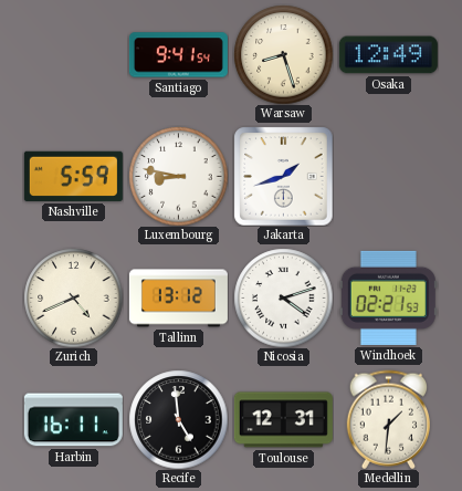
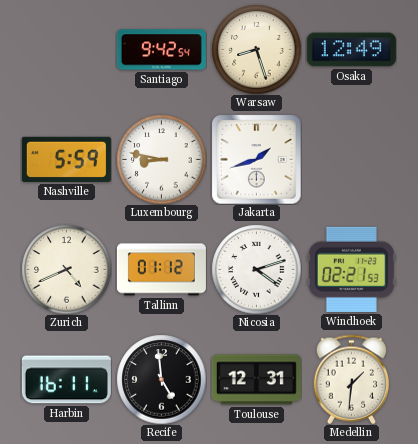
Santiago: 9:41 -> 9:42 (161, 50)
Tallinn: 13:12 -> 01:12 (161, 270)
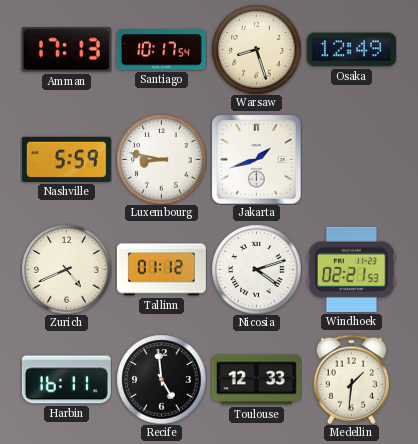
Amman: none -> 17:13 (66, 50)
Santiago: 9:42 -> 10:17 (161, 50)
Toulouse: 12:31 -> 12:33 (256, 380)
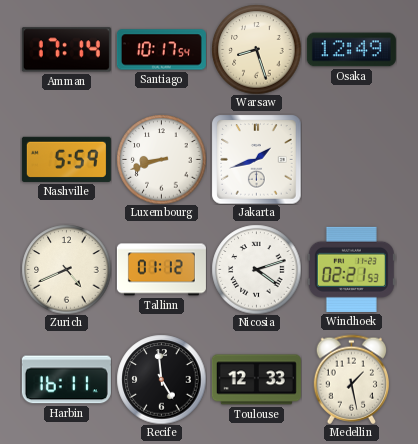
Amman: 17:13 -> 17:14 (66, 50)
Luxembourg: 8:47 -> 8:42 (161, 159)
Medellin: 1:31 -> 1:28 (351, 379)
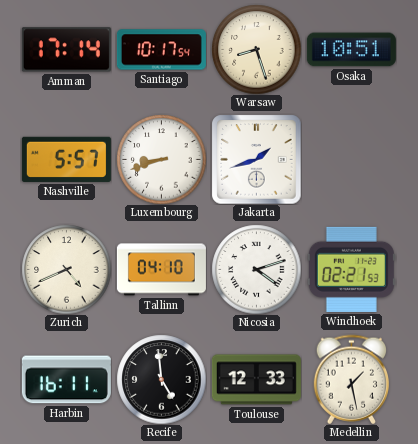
Osaka: 12:49 -> 10:51 (351, 50)
Nashville: 5:59 -> 5:57 (66, 159)
Tallinn: 01:12 -> 04:10 (161, 270)
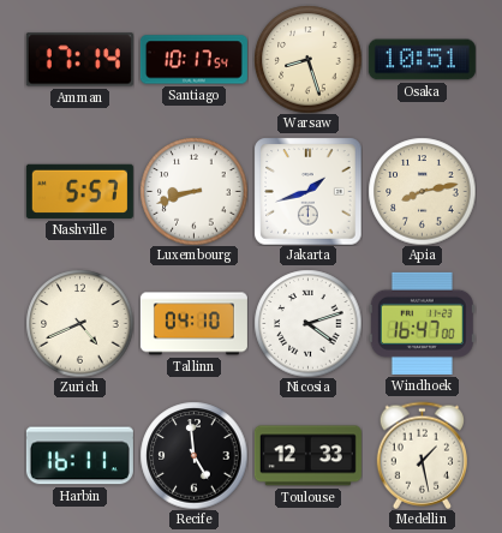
Apia: none -> 8:13 (422, 191)
Windhoek: 02:21 -> 16:47 (422, 323)
